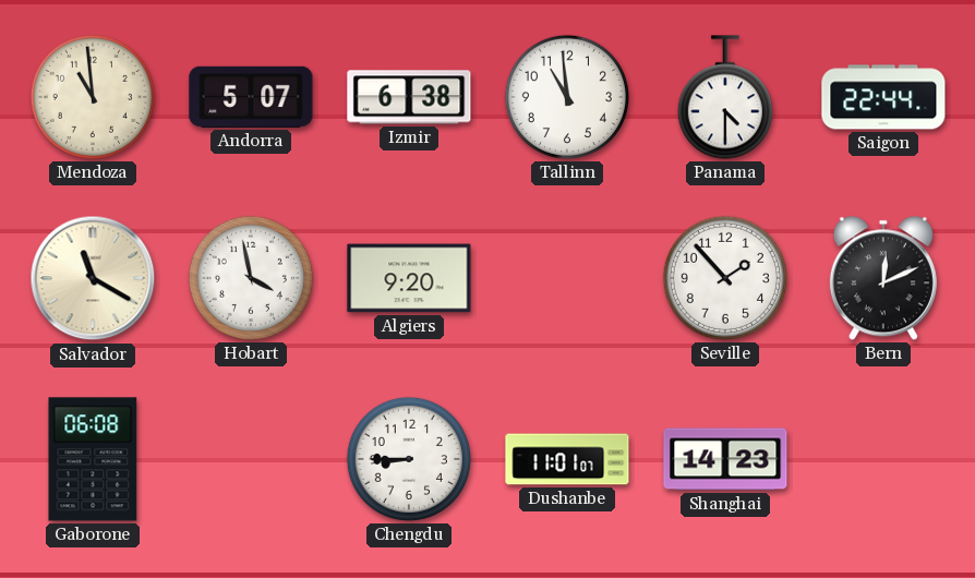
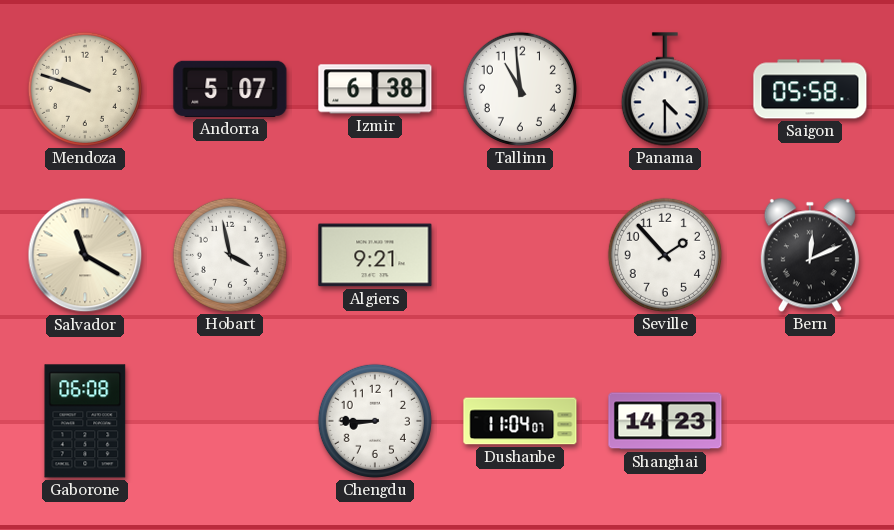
Mendoza: 10:59 -> 9:48 (85, 89)
Saigon: 22:44 -> 05:58 (810, 89)
Algiers: 9:20 -> 9:21 (375, 255)
Dushanbe: 11:01 -> 11:04 (520, 421)
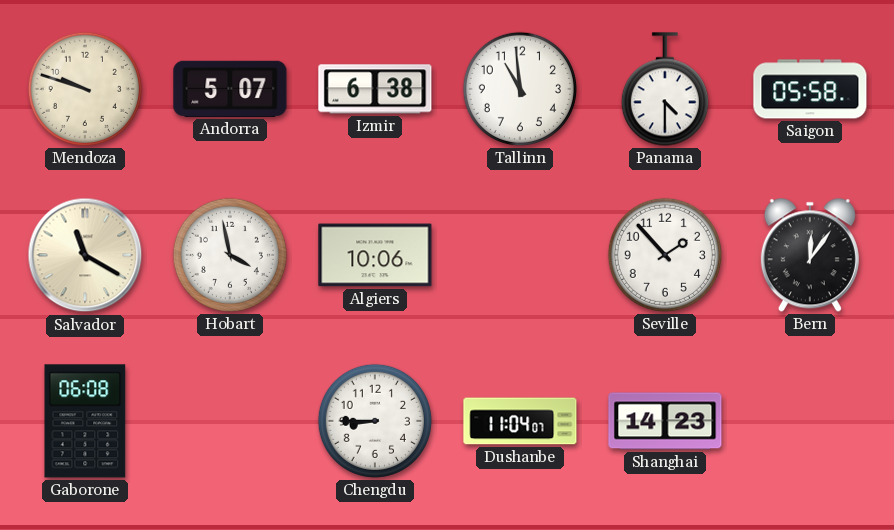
Algiers: 9:21 -> 10:06 (375, 255)
Bern: 12:11 -> 12:06 (810, 255)
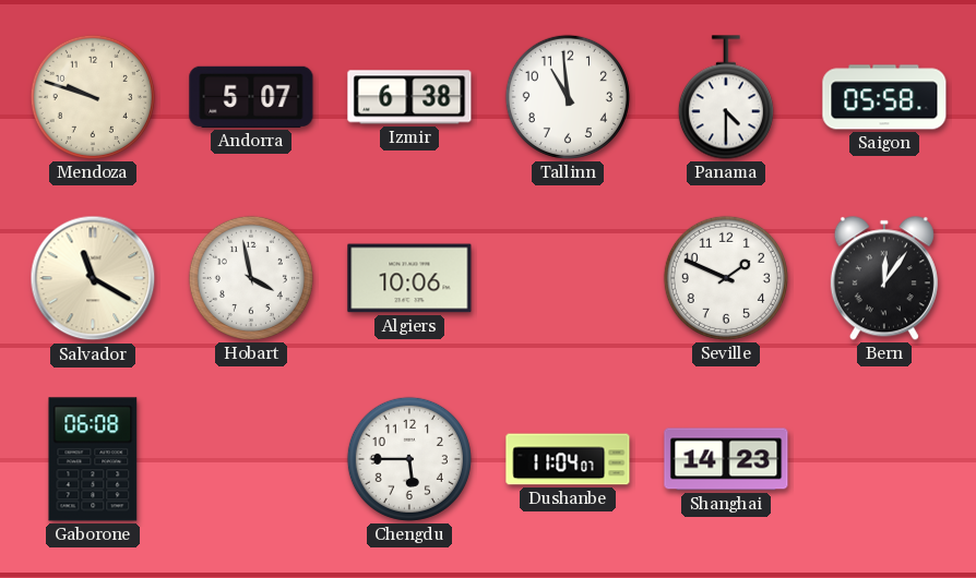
Seville: 1:53 -> 1:49 (726, 278)
Chengdu: 8:45 -> 5:45 (409, 459)
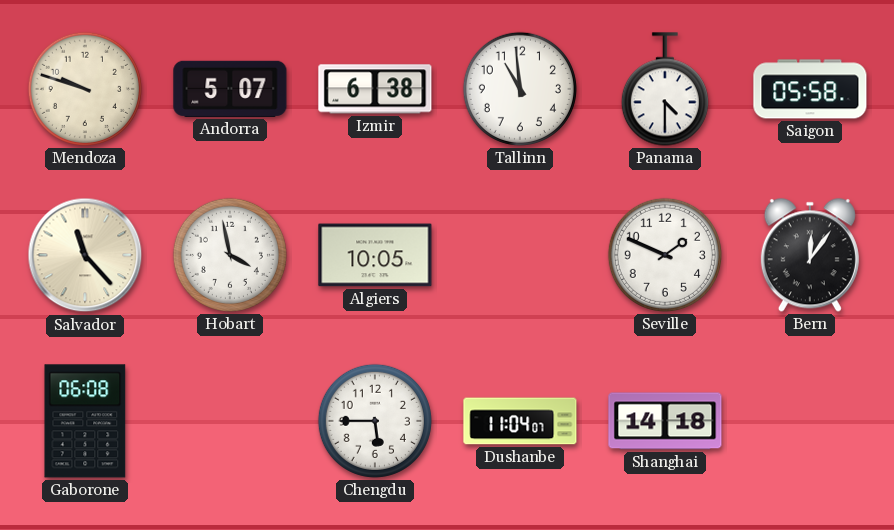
Salvador: 11:20 -> 11:23 (85, 255)
Algiers: 10:06 -> 10:05 (375, 255)
Shanghai: 14:23 -> 14:18 (665, 421)
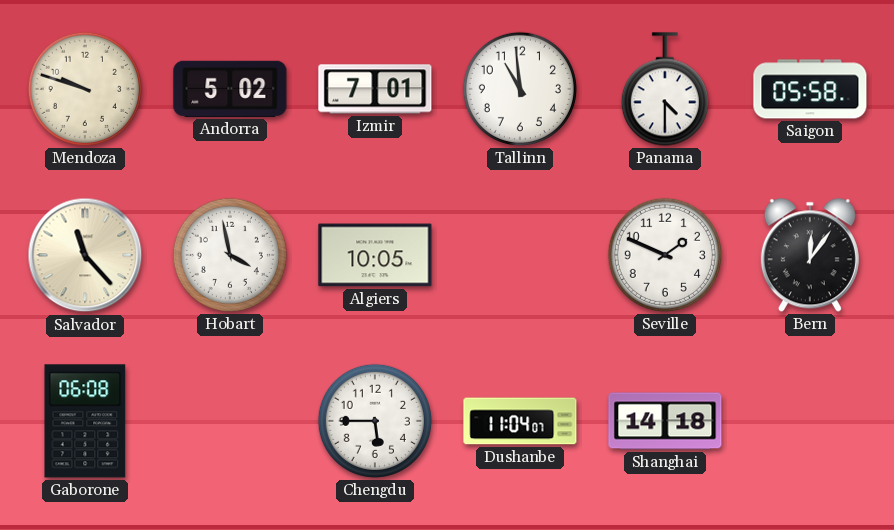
Andorra: 5:07 -> 5:02 (230, 89)
Izmir: 6:38 -> 7:01 (375, 89)
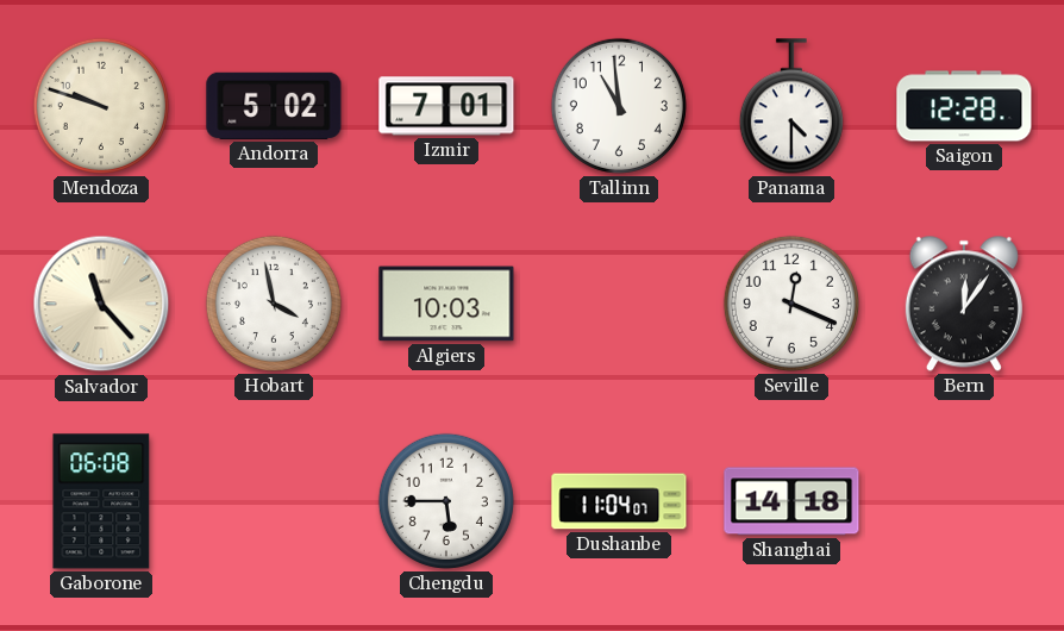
Saigon: 05:58 -> 12:28 (964, 106)
Algiers: 10:05 -> 10:03 (446, 304)
Seville: 1:49 -> 12:19 (791, 304)
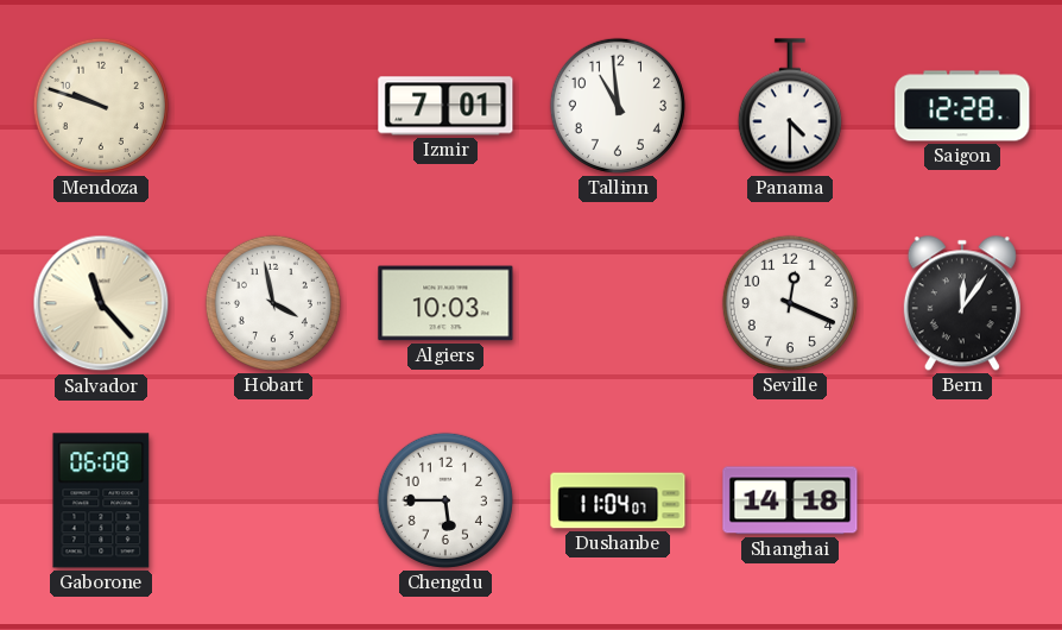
Andorra: 5:02 -> none (274, 106)
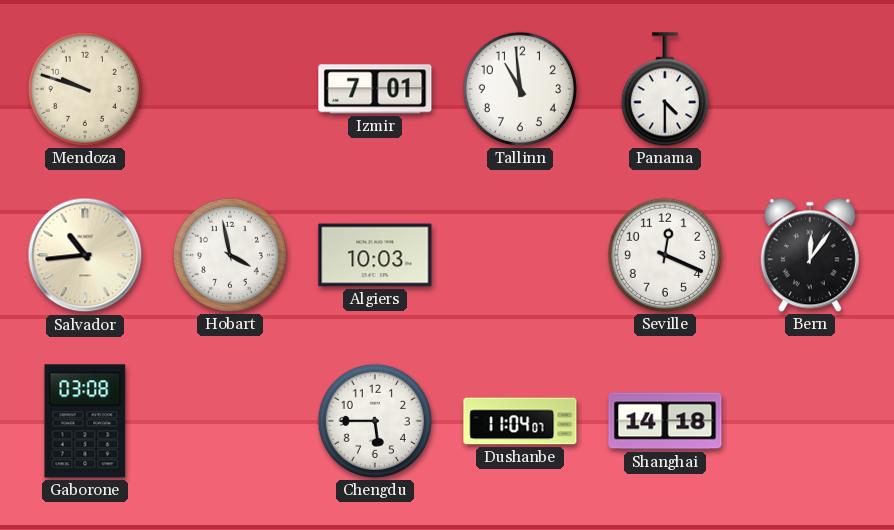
Saigon: 12:28 -> none (962, 106)
Salvador: 11:23 -> 10:44 (85, 255)
Gaborone: 06:08 -> 03:08 (85, 421)
